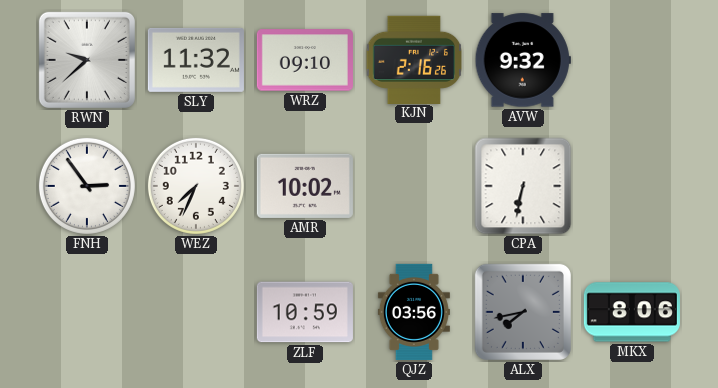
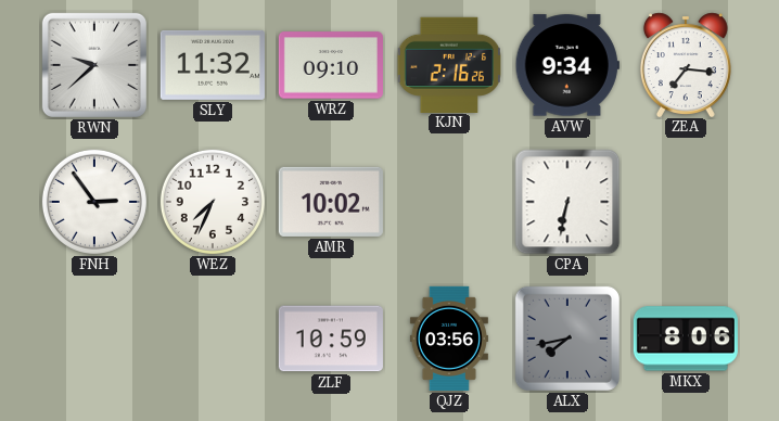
AVW: 9:32 -> 9:34 (567, 65)
ZEA: none -> 7:16 (686, 64)
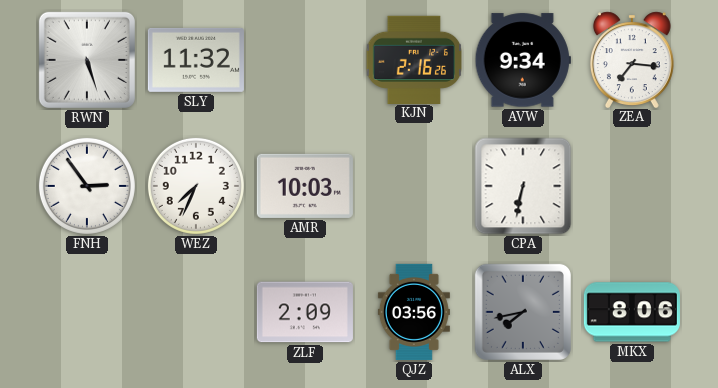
RWN: 9:38 -> 5:27 (87, 60)
WRZ: 09:10 -> none (331, 65)
AMR: 10:02 -> 10:03 (305, 186)
ZLF: 10:59 -> 2:09 (305, 312)
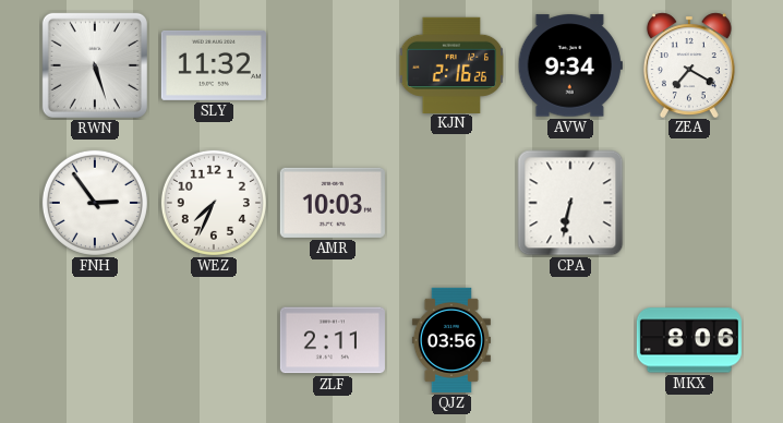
ZEA: 7:16 -> 7:20 (689, 64)
ZLF: 2:09 -> 2:11 (333, 340)
ALX: 7:43 -> none (523, 312)
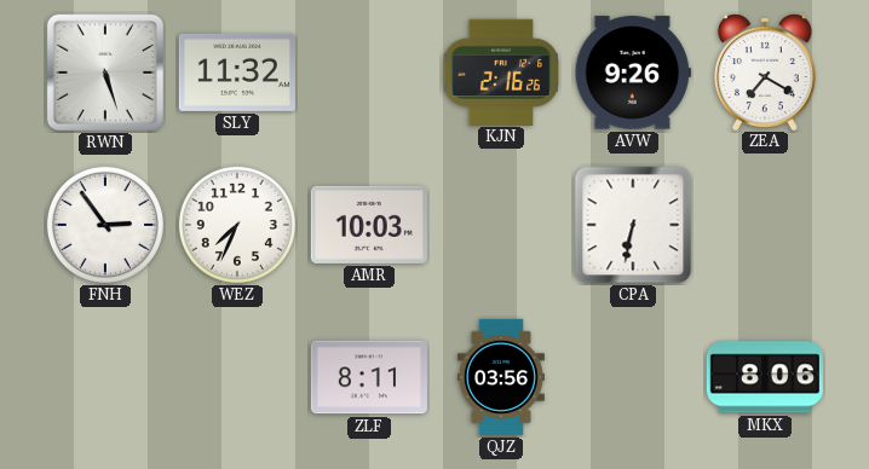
AVW: 9:34 -> 9:26 (633, 73)
ZLF: 2:11 -> 8:11 (369, 377)
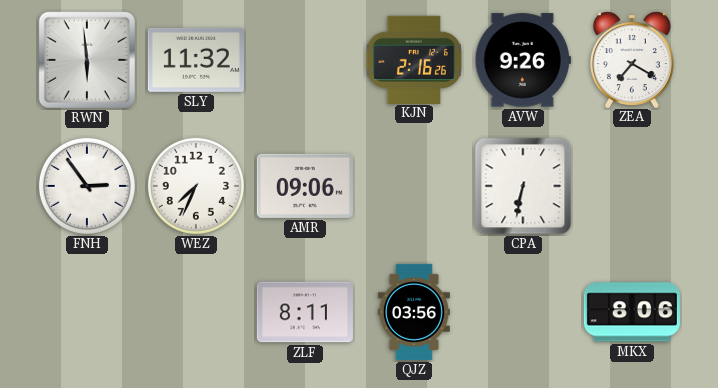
RWN: 5:27 -> 5:59 (87, 60)
AMR: 10:03 -> 09:06 (305, 186)
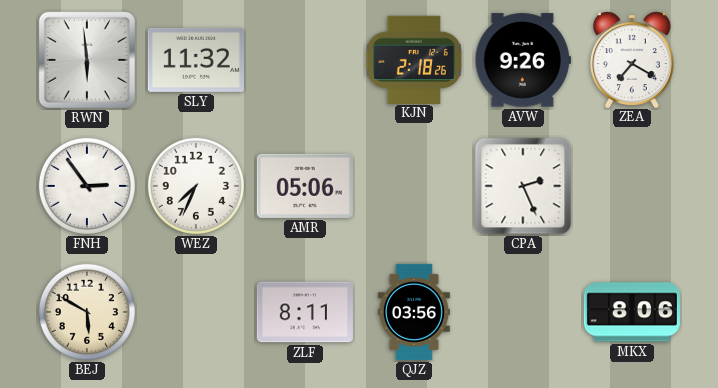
KJN: 2:16 -> 2:18 (413, 59)
AMR: 09:06 -> 05:06 (305, 186)
CPA: 6:32 -> 2:26 (523, 186)
BEJ: none -> 5:50 (87, 312)
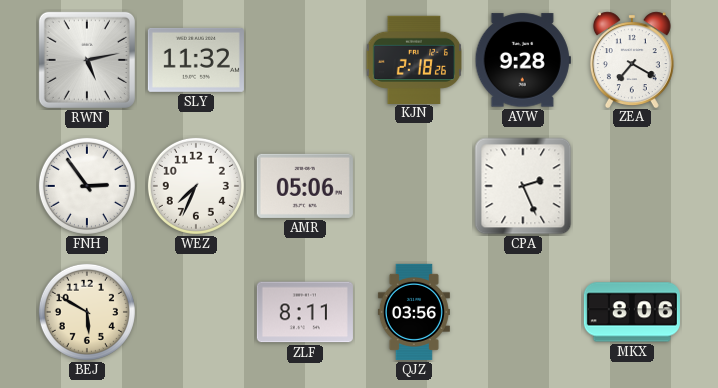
RWN: 5:59 -> 5:13 (87, 60)
AVW: 9:26 -> 9:28 (523, 60)
